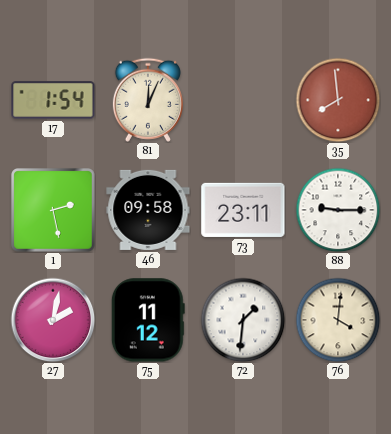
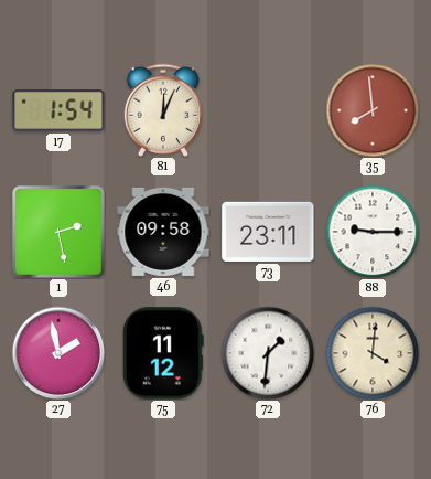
27: 2:02 -> 1:58 (58, 353)
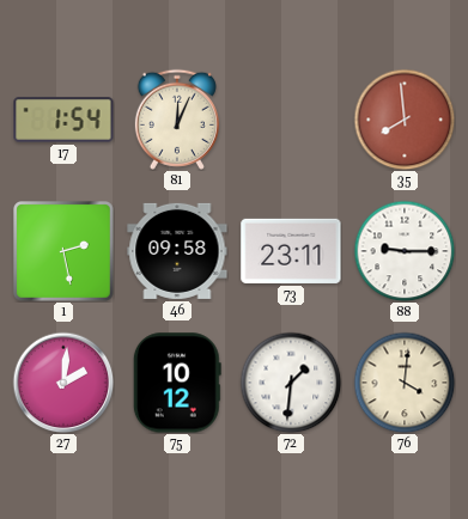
27: 1:58 -> 2:01 (63, 383)
75: 11:12 -> 10:12 (177, 383)
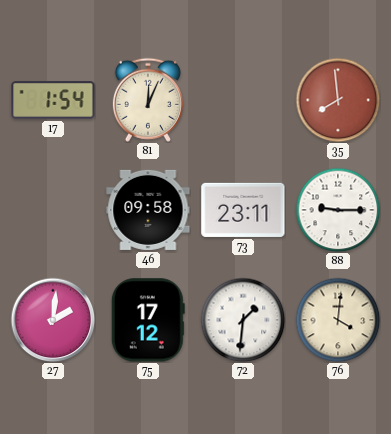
1: 2:28 -> none (65, 252)
75: 10:12 -> 17:12 (148, 320)
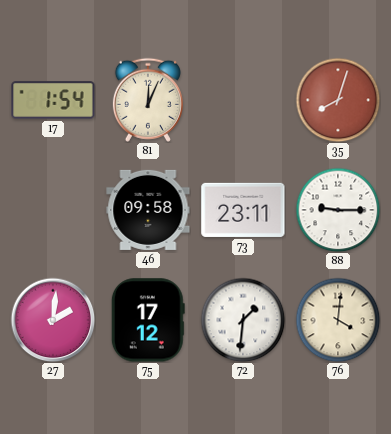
35: 7:59 -> 8:03 (338, 100)
